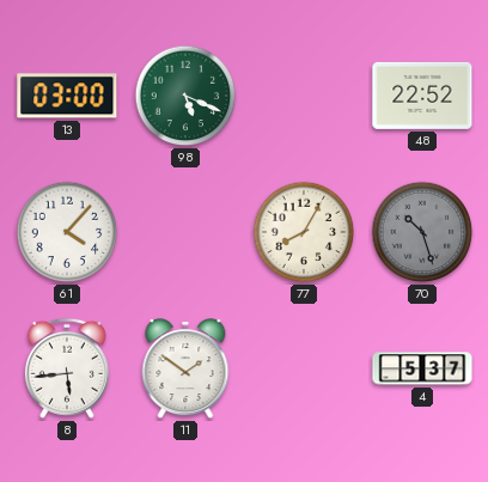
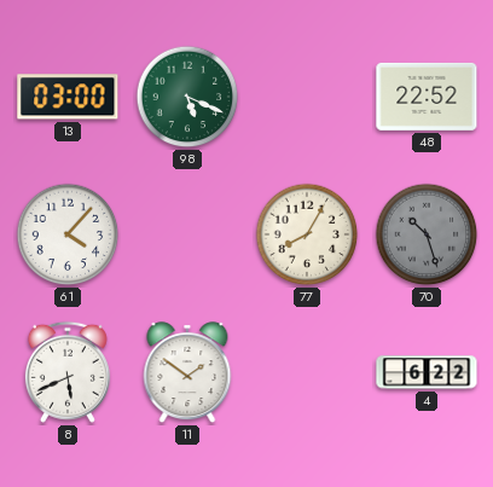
8: 5:44 -> 5:41 (68, 372)
4: 5:37 -> 6:22 (427, 372)
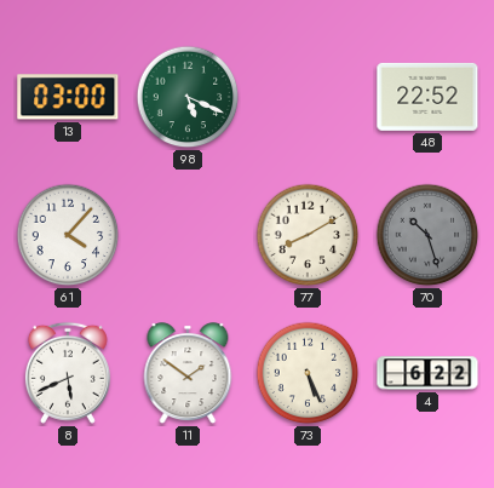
77: 8:05 -> 8:10 (308, 235)
73: none -> 5:26 (308, 373)
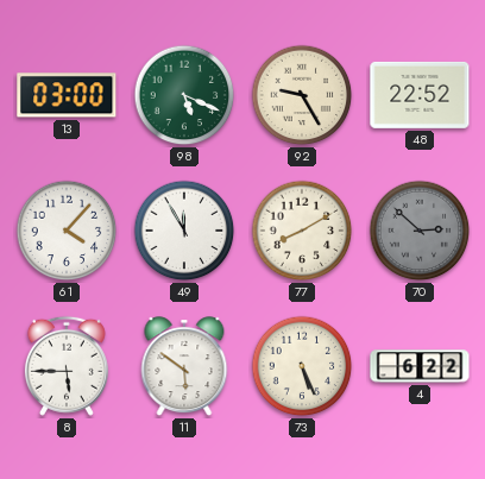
92: none -> 9:25 (302, 95)
49: none -> 11:55 (184, 231)
70: 10:27 -> 2:52 (420, 231)
8: 5:41 -> 5:45 (67, 366)
11: 1:51 -> 5:51 (184, 367)
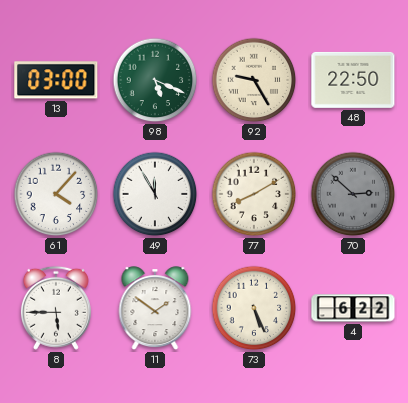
48: 22:52 -> 22:50 (353, 80)
11: 5:51 -> 1:51 (155, 309)
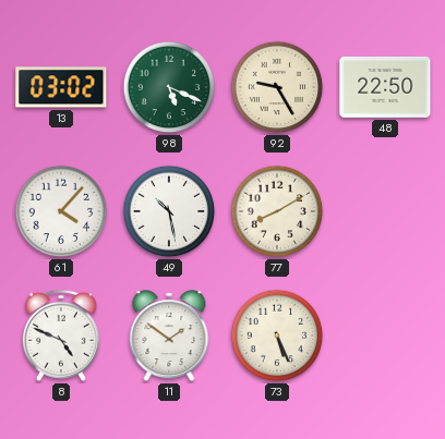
13: 03:00 -> 03:02 (61, 87)
49: 11:55 -> 10:28 (169, 211)
70: 2:52 -> none (353, 194)
8: 5:45 -> 4:49 (61, 336)
4: 6:22 -> none (353, 308)
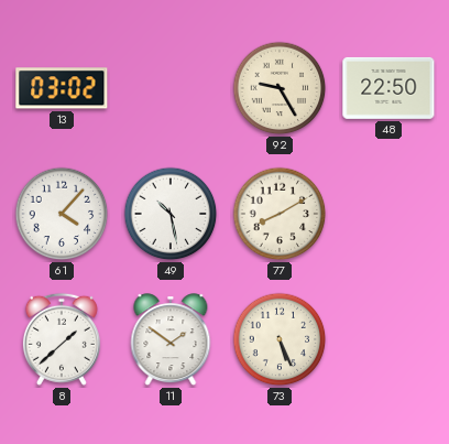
98: 5:19 -> none (169, 87)
8: 4:49 -> 1:38 (62, 339)
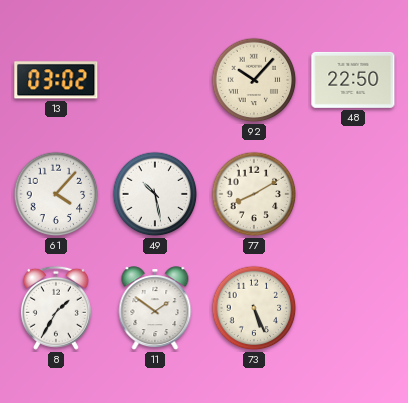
92: 9:25 -> 10:07 (254, 80)
8: 1:38 -> 1:35 (56, 308)
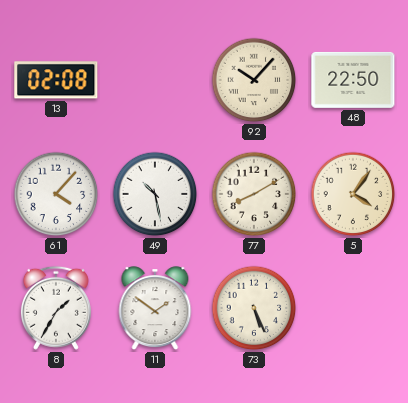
13: 03:02 -> 02:08 (56, 80)
5: none -> 4:06 (353, 194)
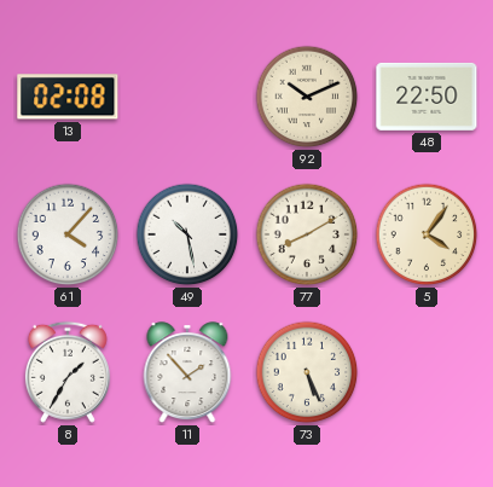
92: 10:07 -> 10:11 (307, 97)
11: 1:51 -> 1:53 (187, 373)
